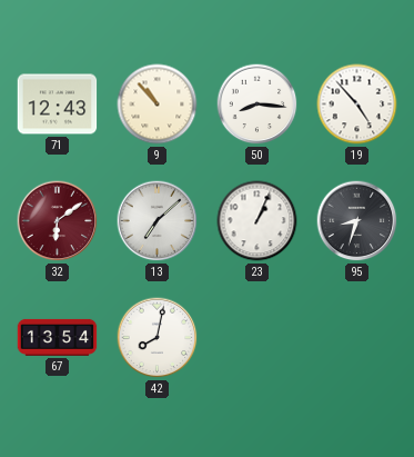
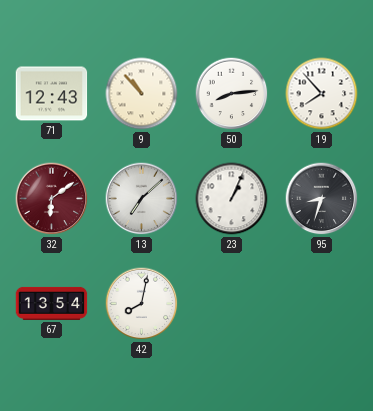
50: 8:16 -> 8:14 (232, 94)
19: 4:53 -> 7:53 (322, 94)
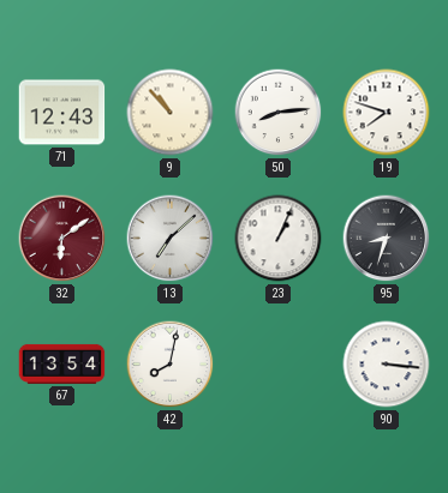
19: 7:53 -> 7:48 (387, 113)
90: none -> 3:16 (387, 365)
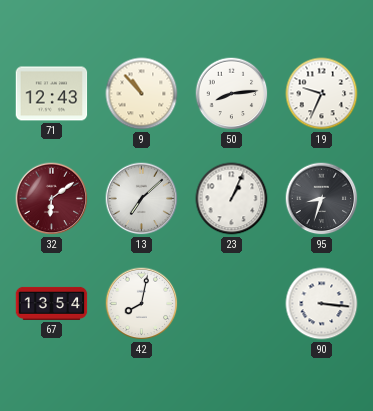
19: 7:48 -> 9:34 (322, 94)
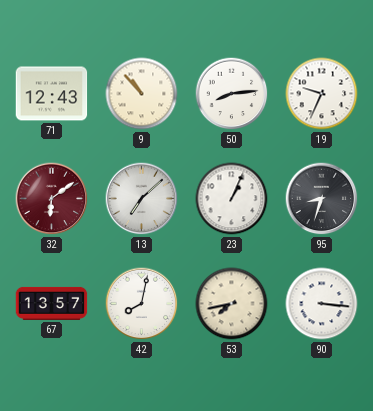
67: 13:54 -> 13:57 (52, 303)
53: none -> 7:43 (232, 304)
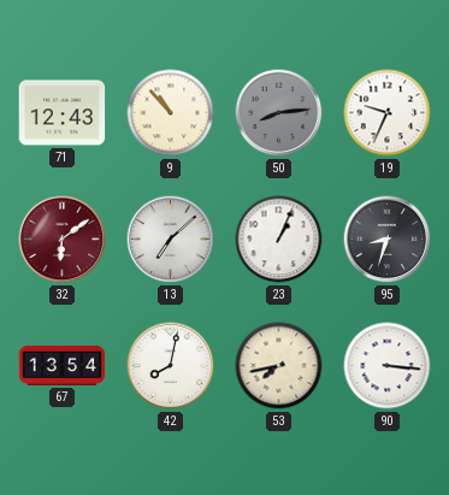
50 dial: white -> grey (279, 113)
67: 13:57 -> 13:54 (63, 365)
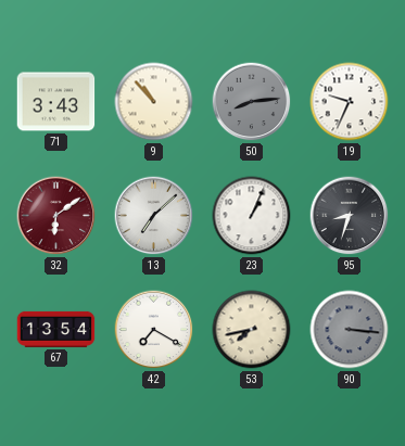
71: 12:43 -> 3:43 (56, 102)
42: 8:02 -> 7:20 (154, 330)
90 dial: white -> grey (350, 330)
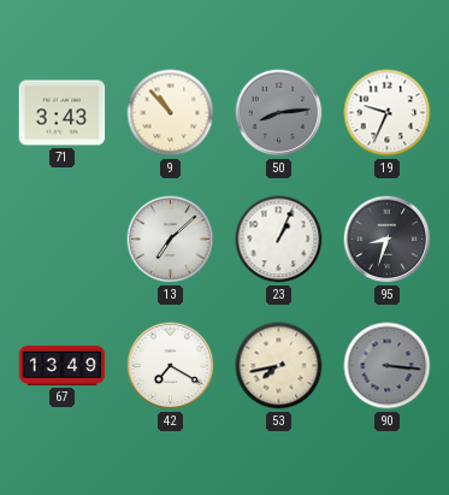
32: 6:09 -> none (56, 216)
67: 13:54 -> 13:49 (63, 365)
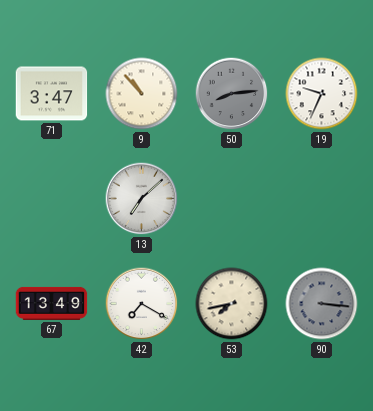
71: 3:43 -> 3:47 (52, 94)
23: 1:04 -> none (279, 240)
95: 8:33 -> none (388, 240)
